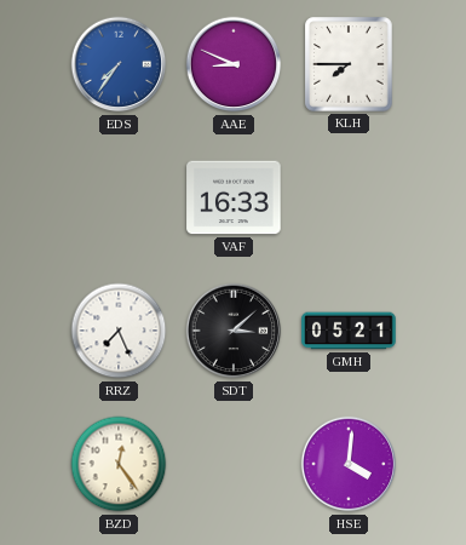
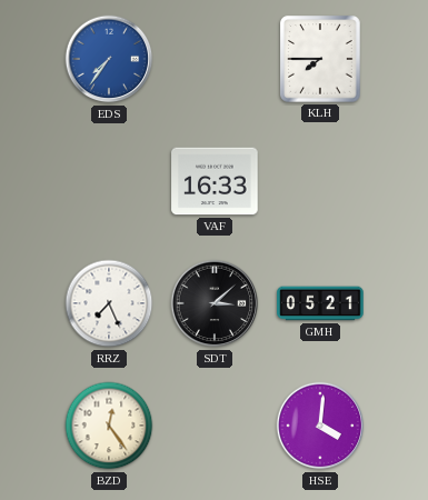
AAE: 8:49 -> none (234, 64)
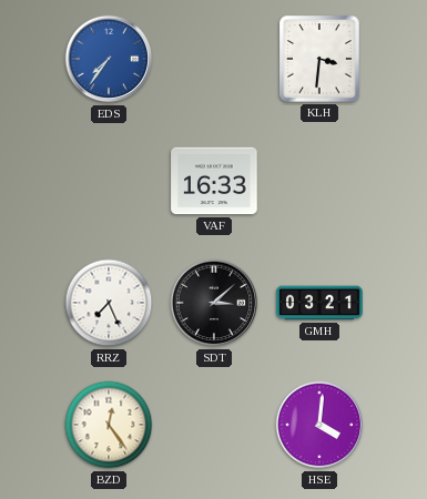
KLH: 7:45 -> 3:31 (319, 59)
GMH: 05:21 -> 03:21 (319, 303)
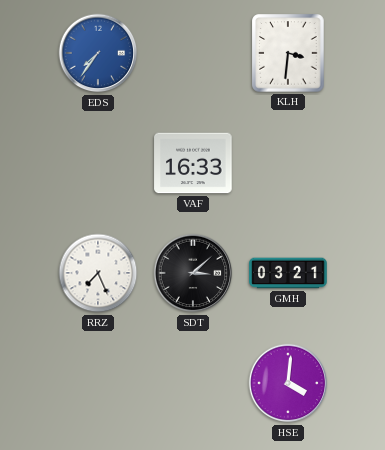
BZD: 12:24 -> none (109, 425)
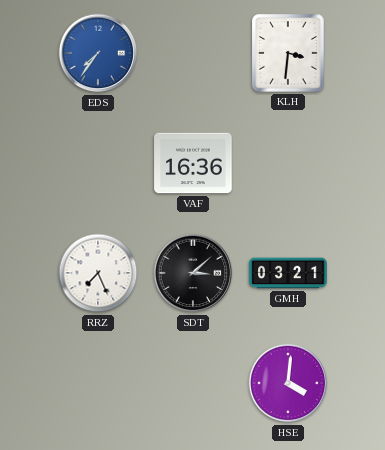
VAF: 16:33 -> 16:36 (193, 163)
